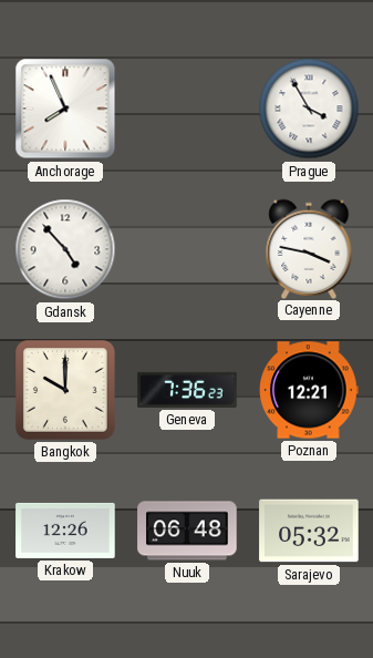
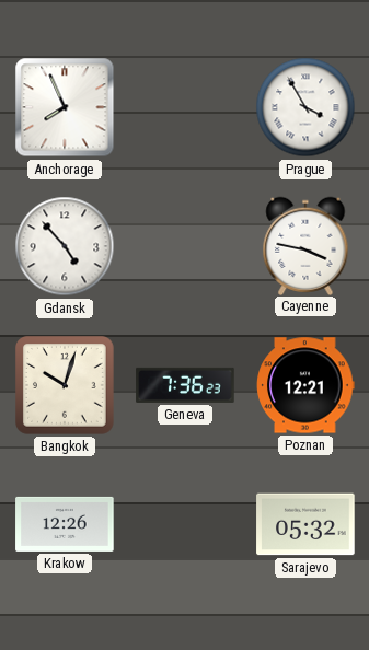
Bangkok: 10:00 -> 10:03 (66, 386)
Nuuk: 06:48 -> none (187, 531)
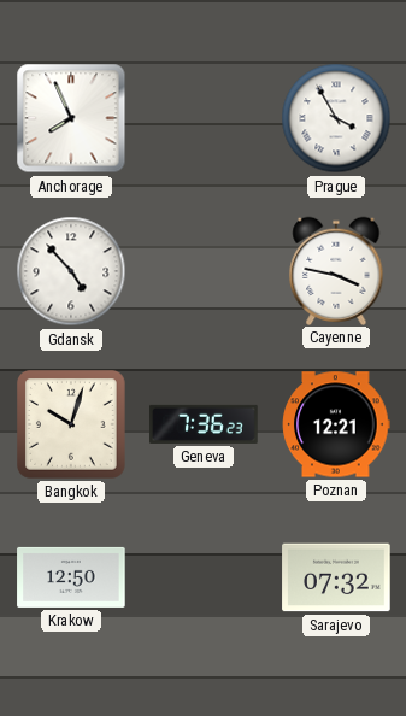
Krakow: 12:26 -> 12:50 (71, 577)
Sarajevo: 05:32 -> 07:32 (336, 577)
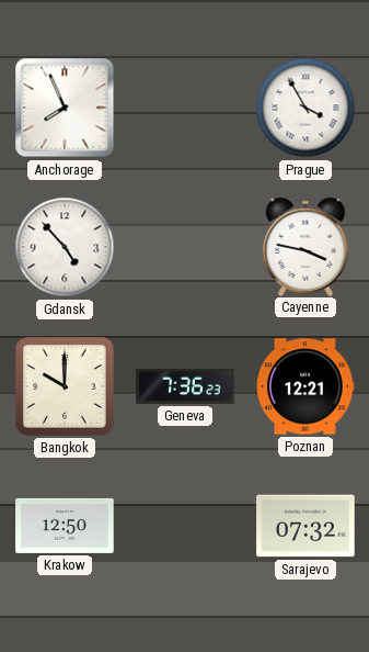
Bangkok: 10:03 -> 10:00 (66, 387)
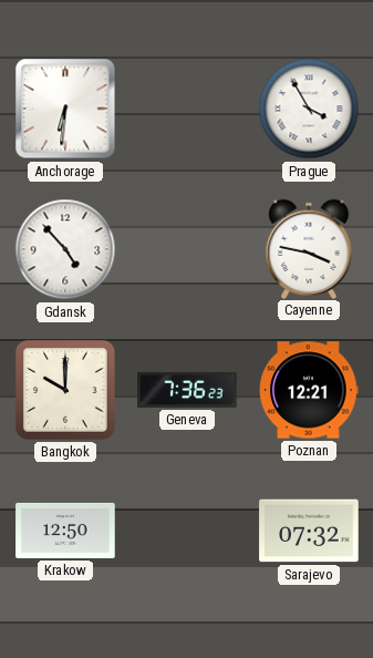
Anchorage: 7:56 -> 6:31 (65, 109)
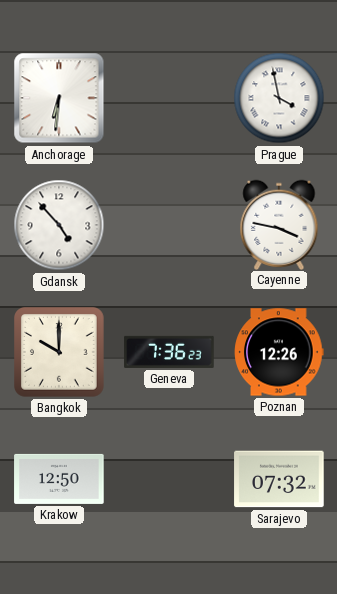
Prague: 3:55 -> 3:58 (279, 98)
Poznan: 12:21 -> 12:26 (279, 352)
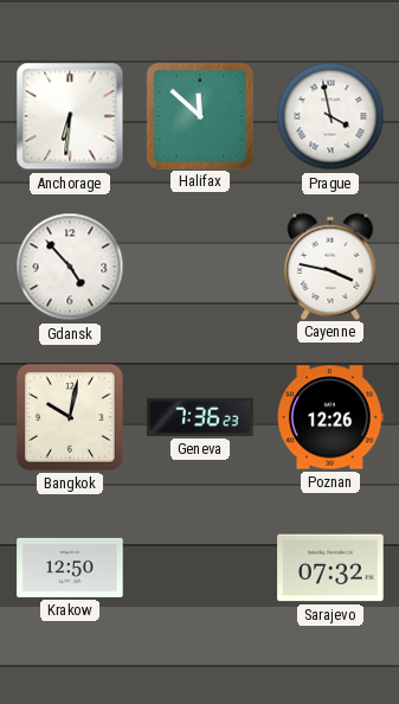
Halifax: none -> 11:52 (199, 115)
Bangkok: 10:00 -> 10:02 (71, 418)
